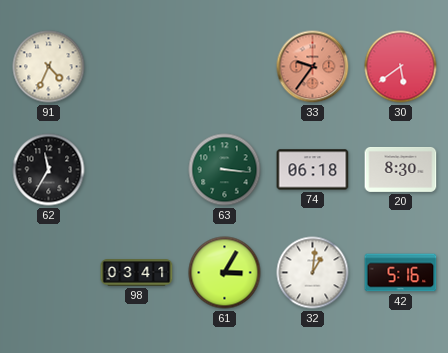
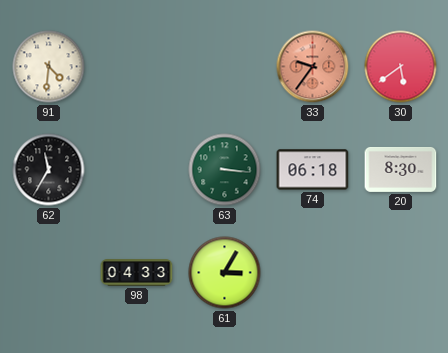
91: 4:34 -> 4:31 (49, 67)
98: 03:41 -> 04:33 (137, 273)
32: 1:01 -> none (313, 273)
42: 5:16 -> none (401, 273)
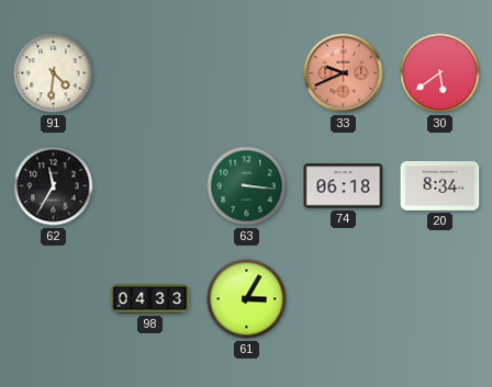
33: 9:36 -> 9:41 (344, 73)
20: 8:30 -> 8:34 (440, 185)
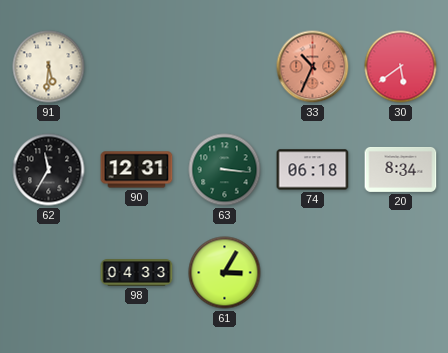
91: 4:31 -> 5:31 (49, 67)
33: 9:41 -> 10:34 (313, 67)
90: none -> 12:31 (137, 170)
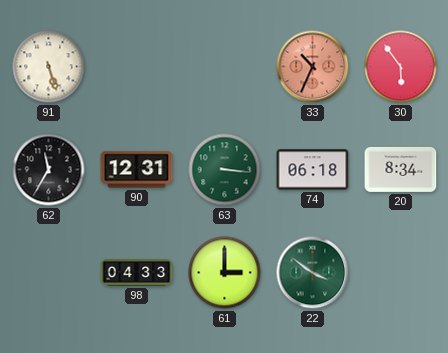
91: 5:31 -> 5:27 (49, 67)
30: 5:39 -> 5:54 (401, 67)
61: 3:05 -> 3:00 (225, 273)
22: none -> 3:51 (313, 273)
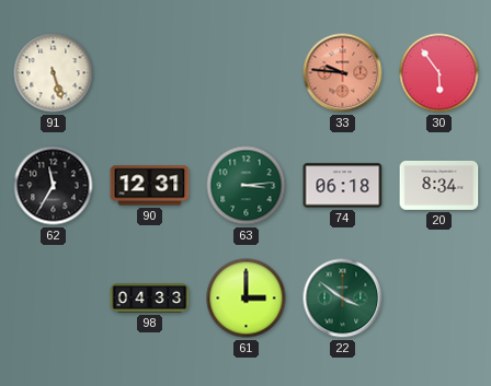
33: 10:34 -> 9:46 (343, 73)
63: 3:16 -> 3:14 (247, 186)
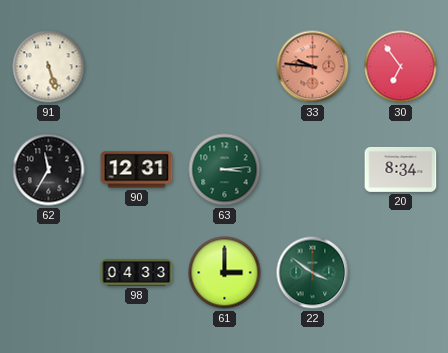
30: 5:54 -> 6:54 (401, 67)
74: 06:18 -> none (343, 186)
